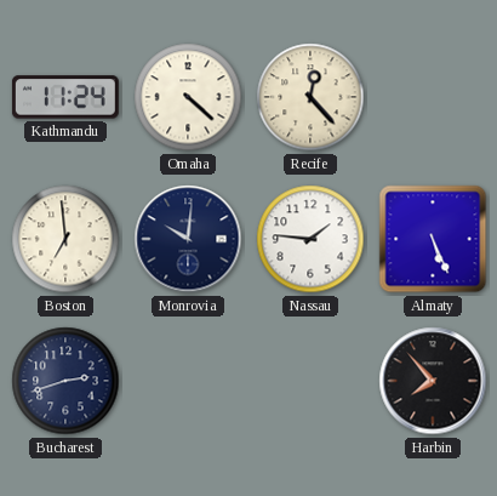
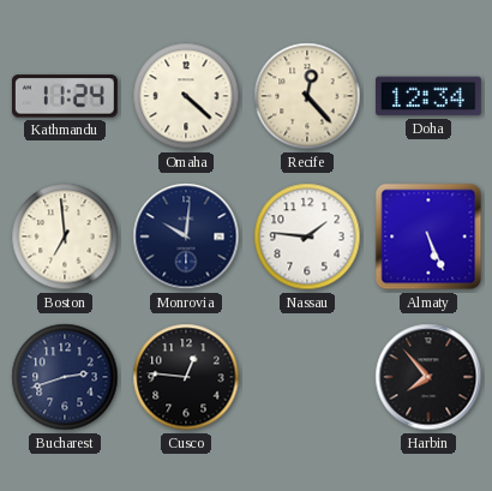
Doha: none -> 12:34 (428, 96)
Cusco: none -> 12:46 (186, 377)
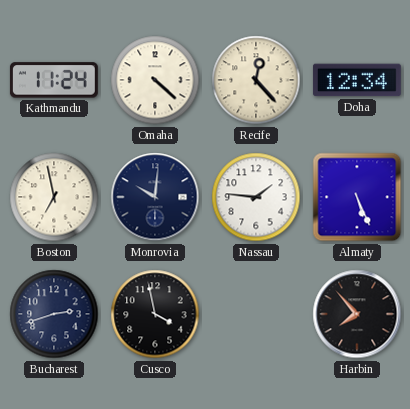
Boston: 6:59 -> 6:58 (54, 197)
Cusco: 12:46 -> 3:58 (155, 314)
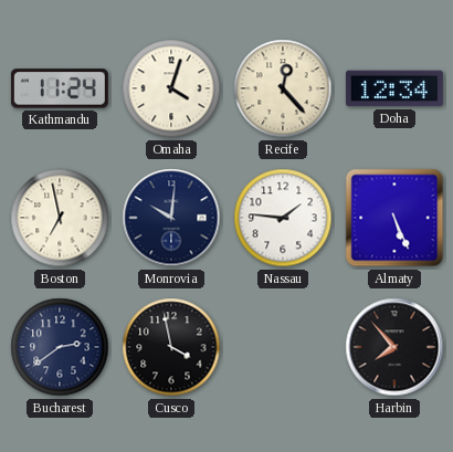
Omaha: 4:22 -> 4:03 (171, 88)
Bucharest: 2:42 -> 2:39 (60, 347)
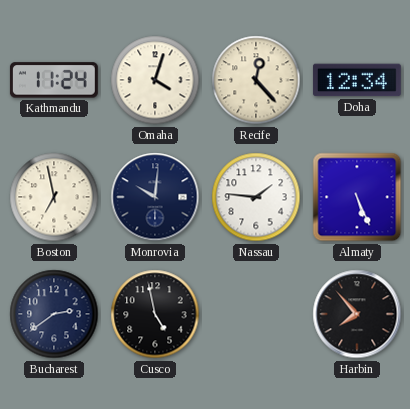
Cusco: 3:58 -> 4:58 (155, 314)
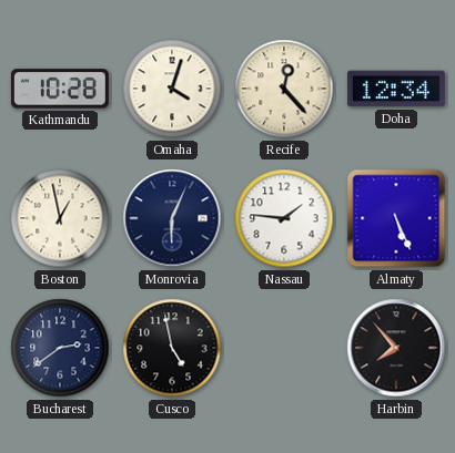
Kathmandu: 11:24 -> 10:28 (60, 89)
Boston: 6:58 -> 12:58 (60, 218)
Monrovia: 10:01 -> 6:04 (172, 218)
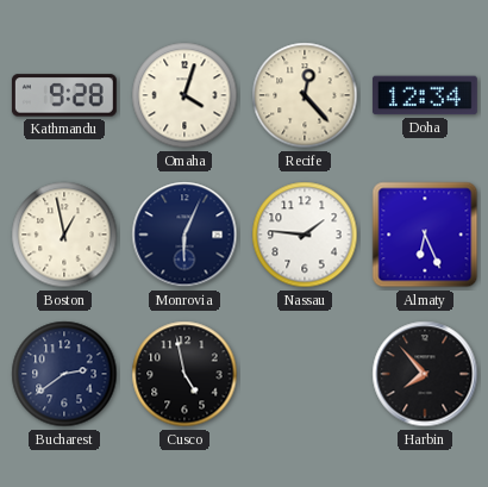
Kathmandu: 10:28 -> 9:28 (64, 95)
Almaty: 5:26 -> 6:26 (425, 235)
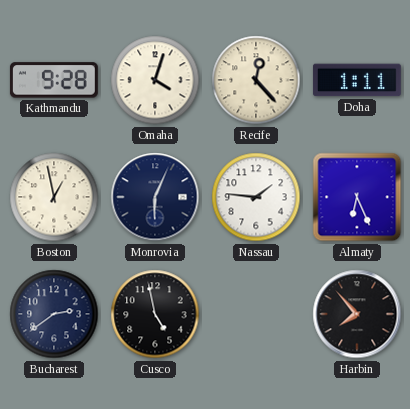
Doha: 12:34 -> 1:11 (357, 80)
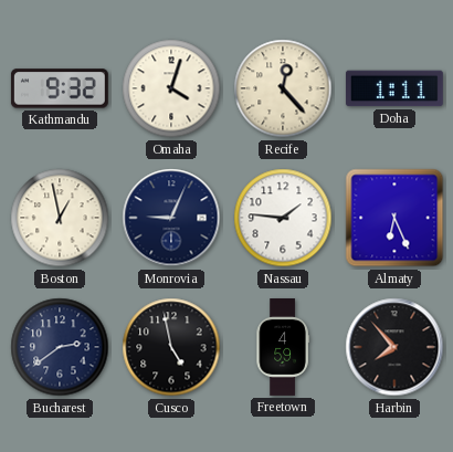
Kathmandu: 9:28 -> 9:32 (60, 88)
Monrovia: 6:04 -> 9:04 (171, 218)
Freetown: none -> 4:59 (283, 348)
